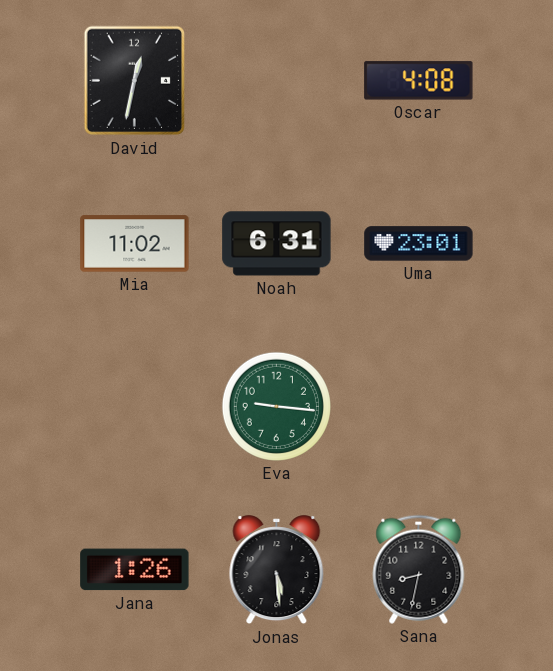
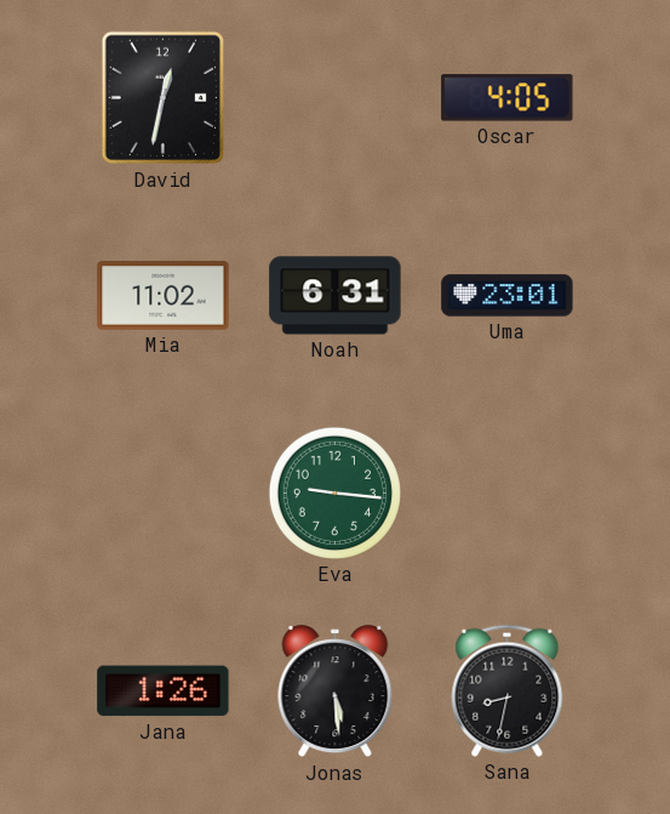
Oscar: 4:08 -> 4:05 (508, 98)
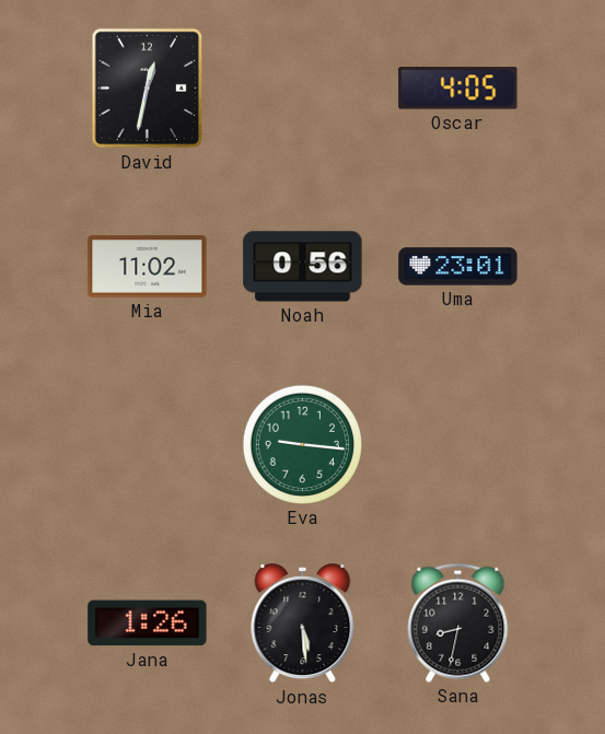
Noah: 6:31 -> 0:56 (303, 267)
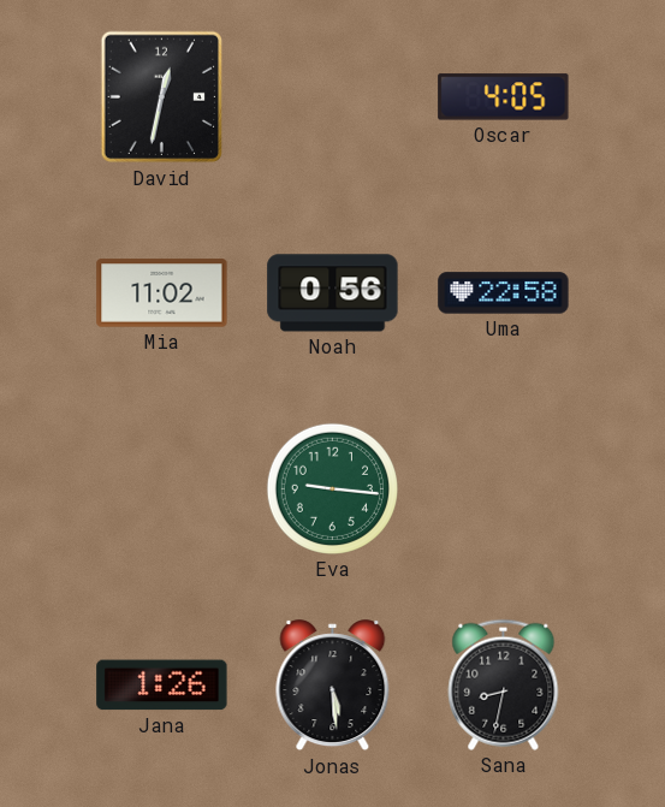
Uma: 23:01 -> 22:58 (504, 293)
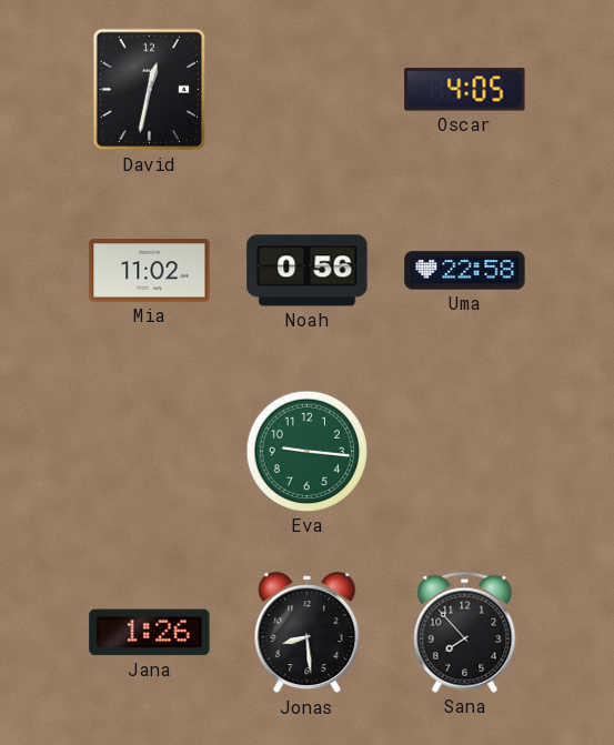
Jonas: 5:29 -> 8:29 (308, 633)
Sana: 8:32 -> 7:53 (465, 632)
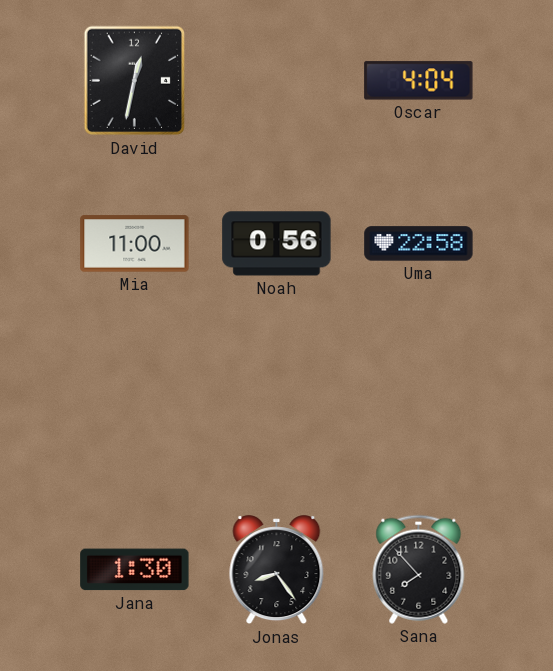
Oscar: 4:05 -> 4:04 (419, 81)
Mia: 11:02 -> 11:00 (135, 244)
Eva: 9:16 -> none (306, 451)
Jana: 1:26 -> 1:30 (135, 570)
Jonas: 8:29 -> 8:24 (277, 570)
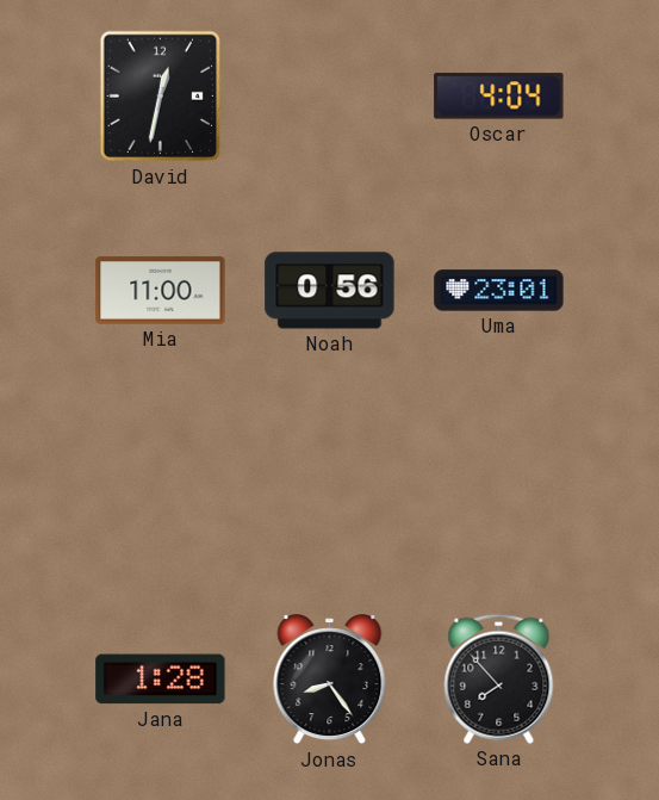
Uma: 22:58 -> 23:01 (499, 291)
Jana: 1:30 -> 1:28 (161, 680)
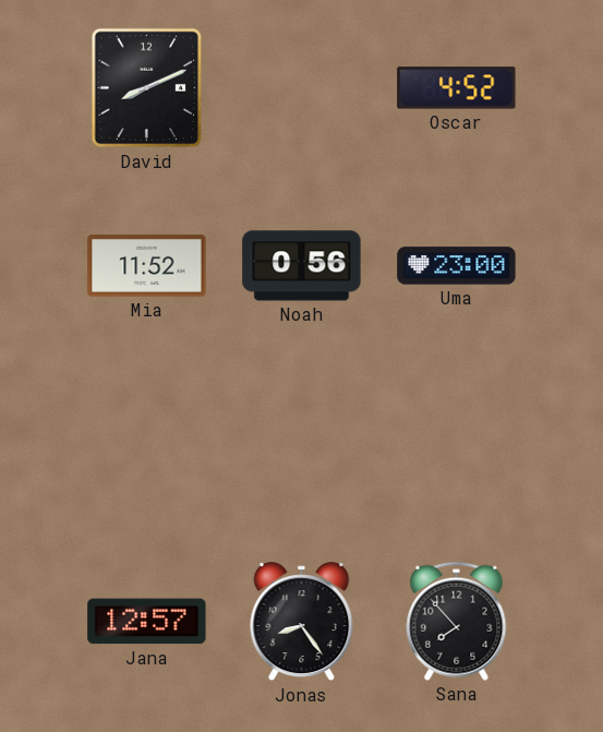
David: 12:32 -> 8:11 (147, 88)
Oscar: 4:04 -> 4:52 (457, 88)
Mia: 11:00 -> 11:52 (147, 266)
Uma: 23:01 -> 23:00 (457, 266)
Jana: 1:28 -> 12:57 (147, 622)
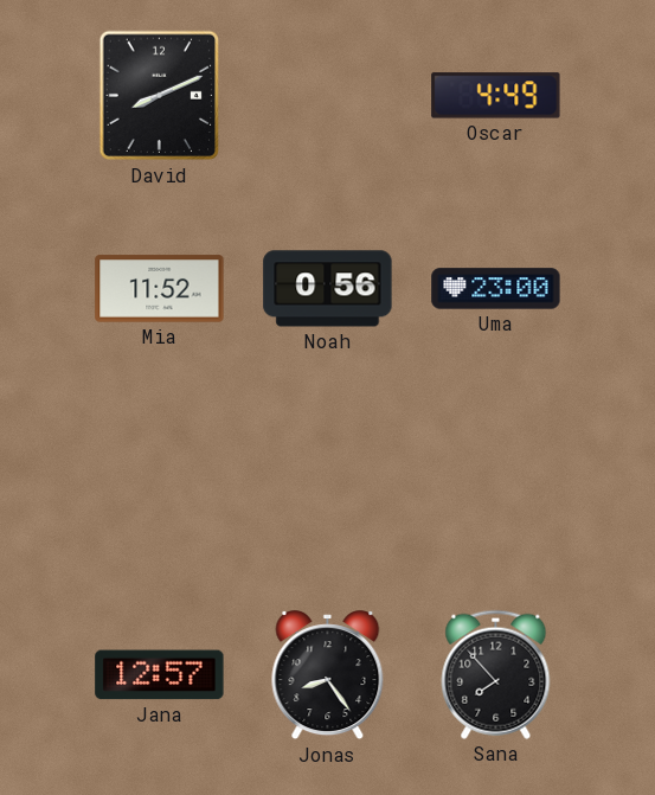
Oscar: 4:52 -> 4:49 (496, 96)
